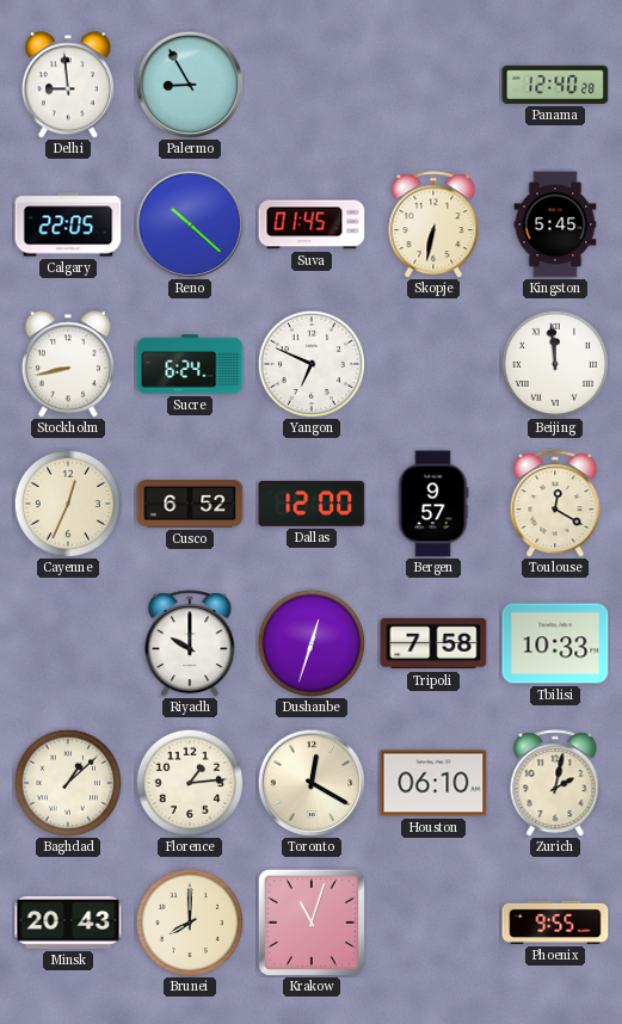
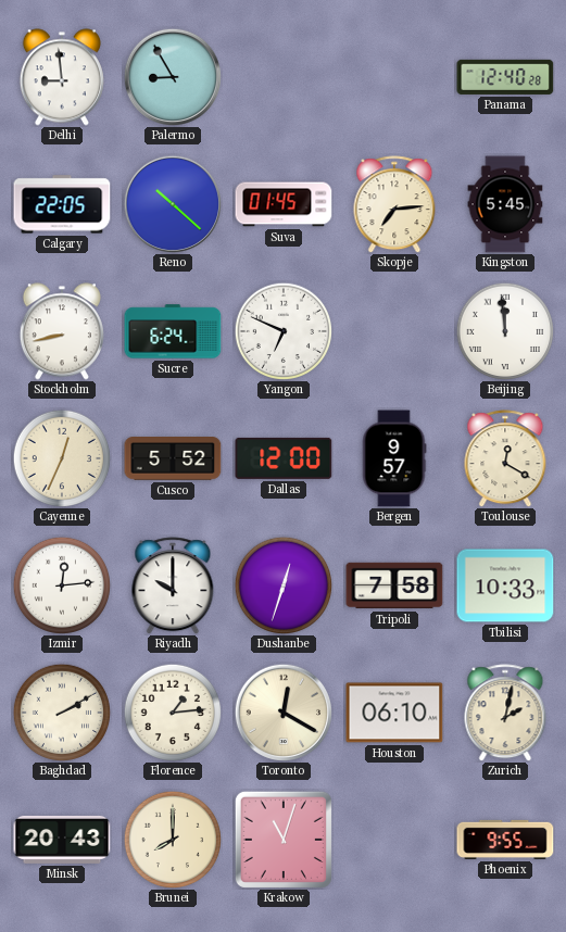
Skopje: 6:32 -> 7:14 (394, 204)
Cusco: 6:52 -> 5:52 (173, 459)
Izmir: none -> 12:14 (61, 584)
Baghdad: 1:08 -> 2:10 (61, 711)
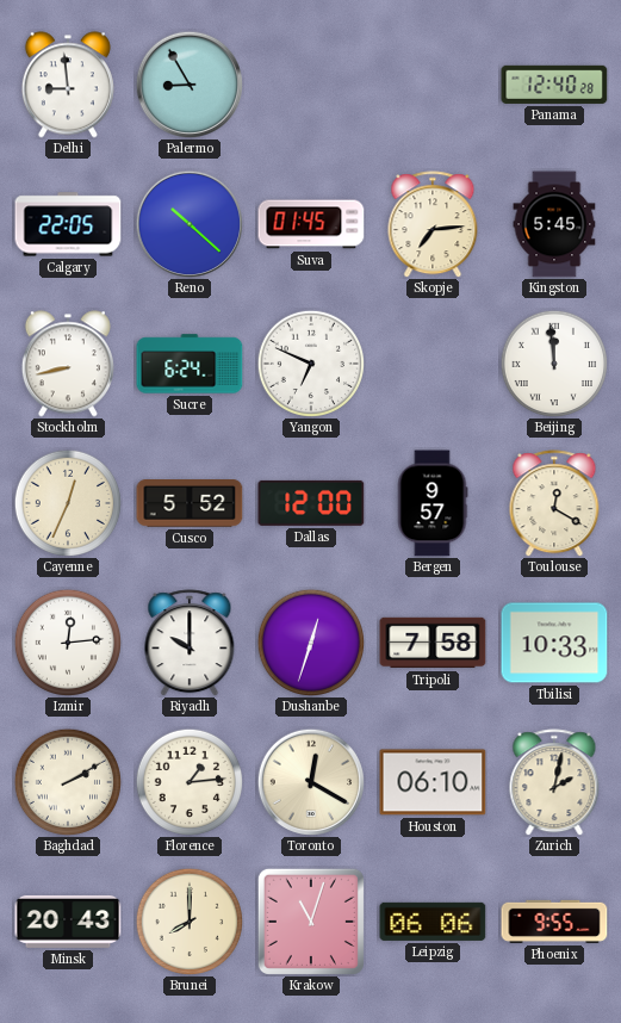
Leipzig: none -> 06:06 (433, 922)
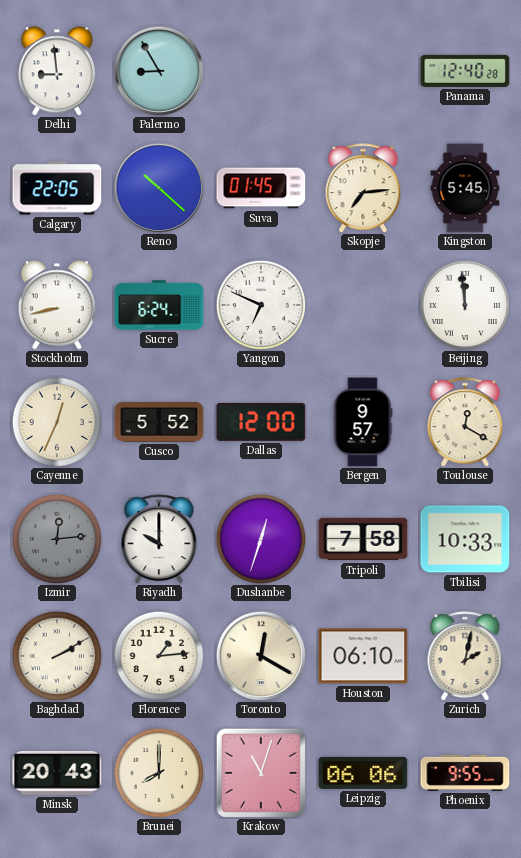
Izmir dial: white -> grey (56, 538)
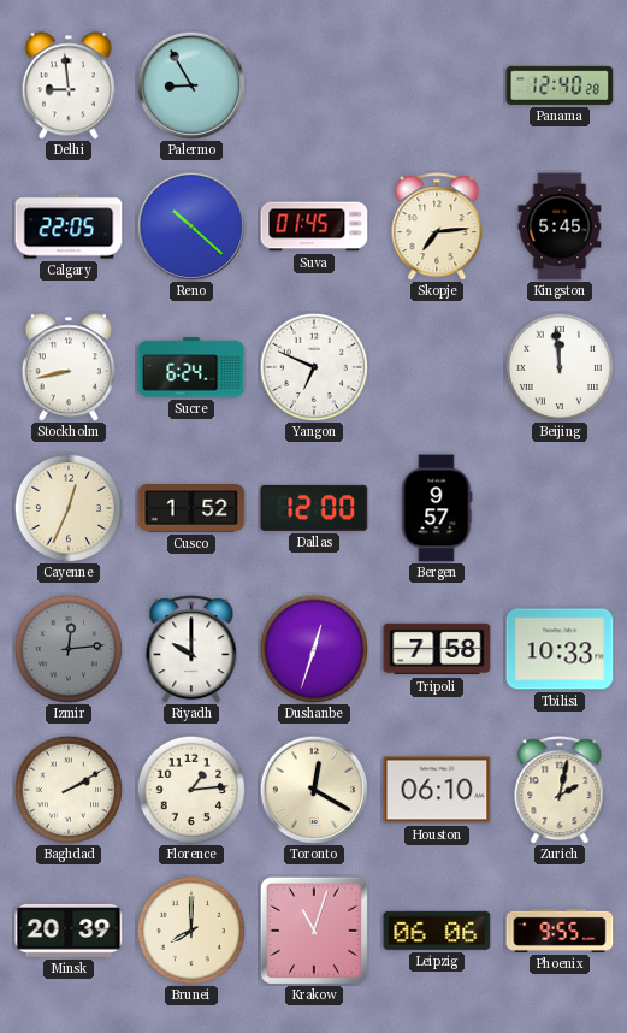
Cusco: 5:52 -> 1:52 (191, 509)
Toulouse: 12:20 -> none (465, 422)
Minsk: 20:43 -> 20:39 (69, 931)
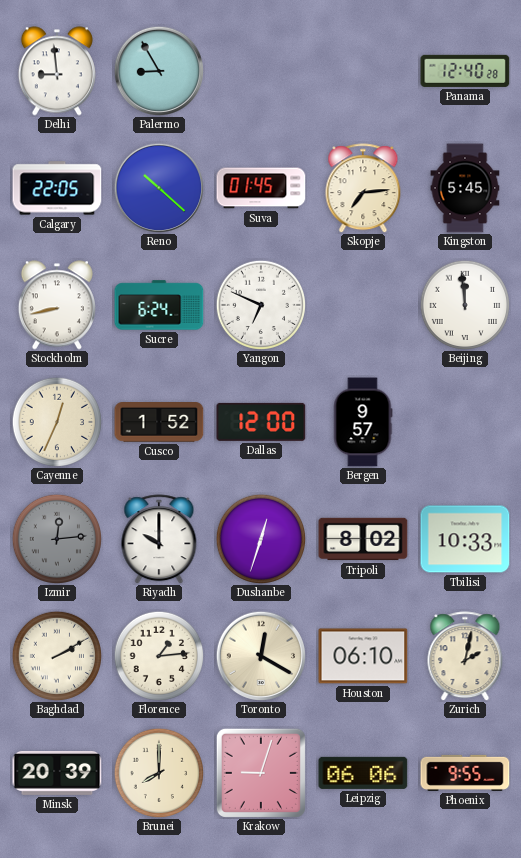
Tripoli: 7:58 -> 8:02 (363, 539)
Krakow: 11:03 -> 9:03 (261, 773)
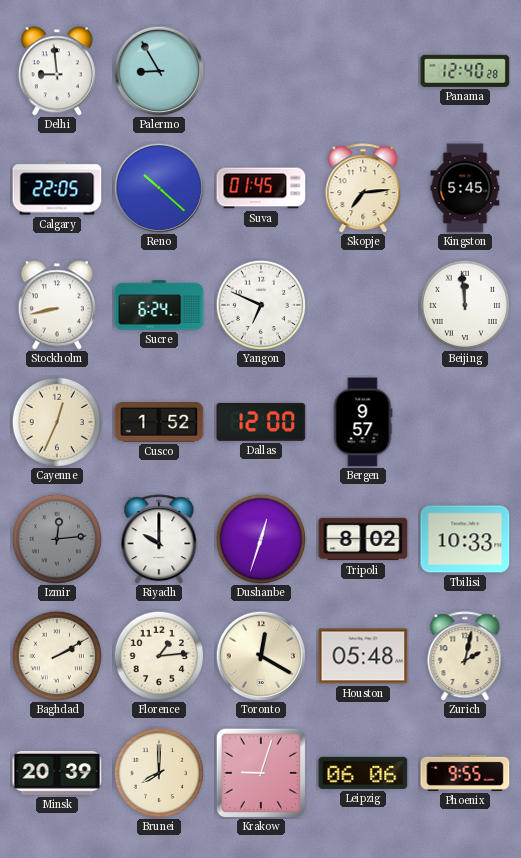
Houston: 06:10 -> 05:48 (363, 656)
